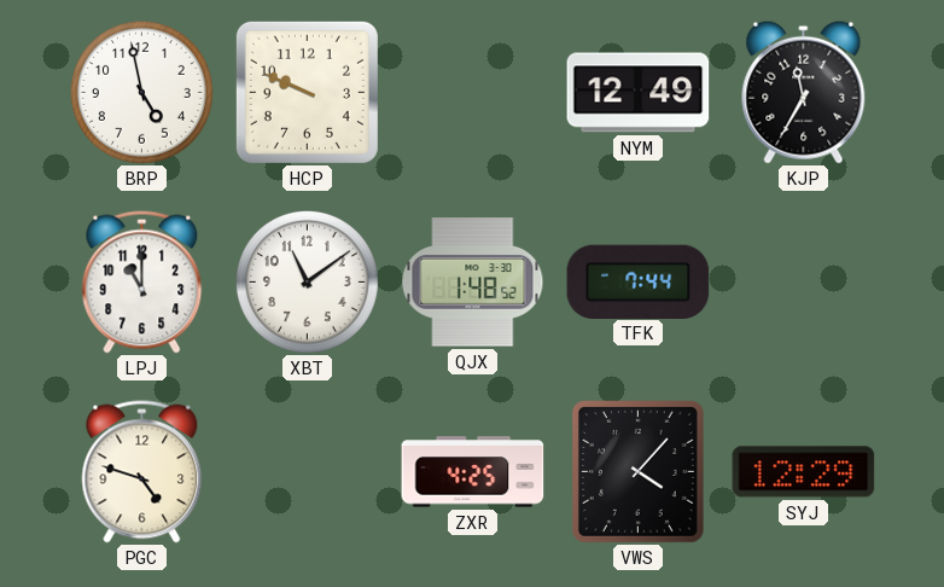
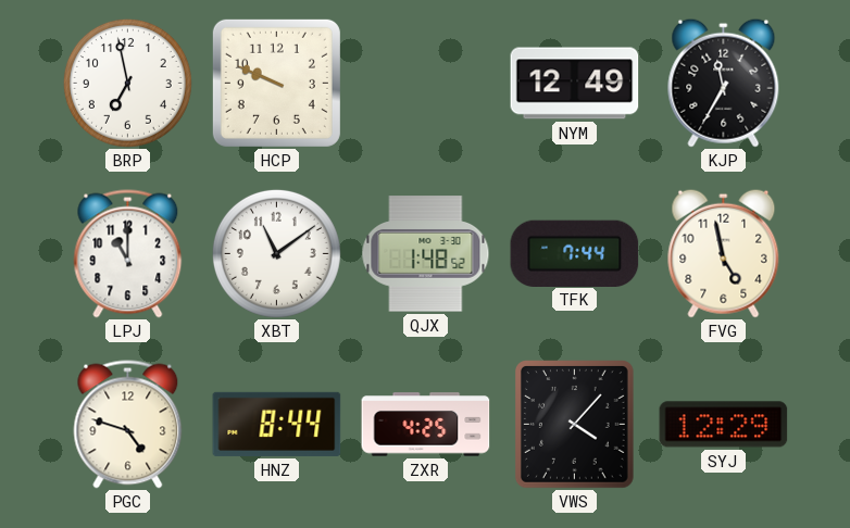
BRP: 4:58 -> 6:58 (127, 83)
FVG: none -> 4:58 (724, 253)
HNZ: none -> 8:44 (277, 424)
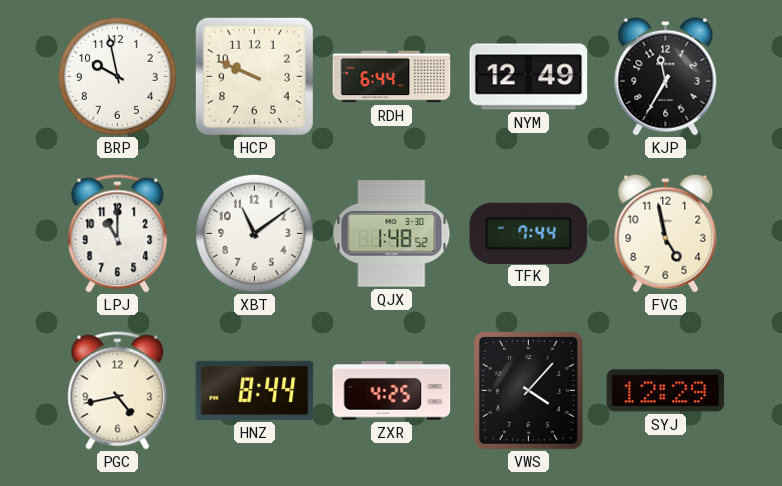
BRP: 6:58 -> 9:58 (117, 76)
RDH: none -> 6:44 (392, 77)
PGC: 4:48 -> 4:43 (118, 391)
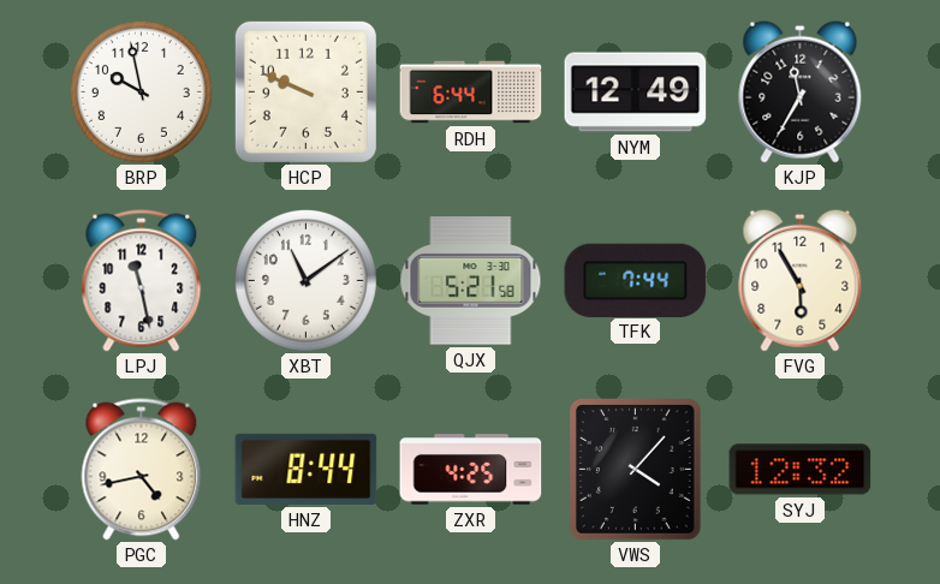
LPJ: 11:00 -> 11:28 (142, 281)
QJX: 1:48 -> 5:21 (471, 281)
FVG: 4:58 -> 5:55 (801, 280)
SYJ: 12:29 -> 12:32 (801, 470)
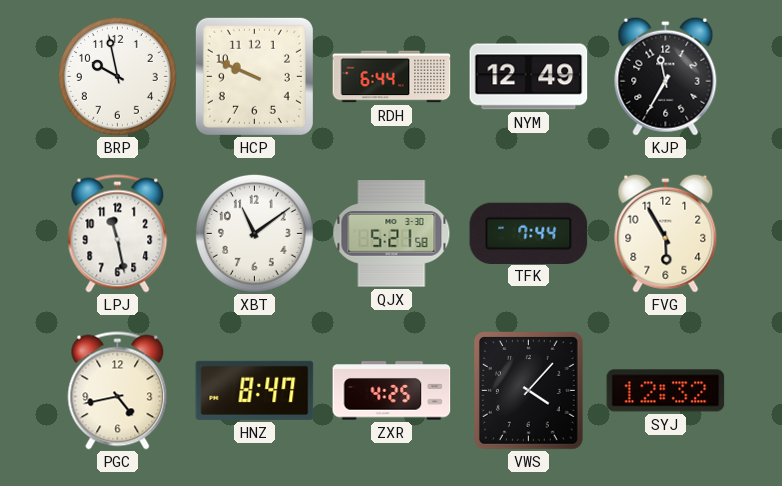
HNZ: 8:44 -> 8:47 (255, 390)
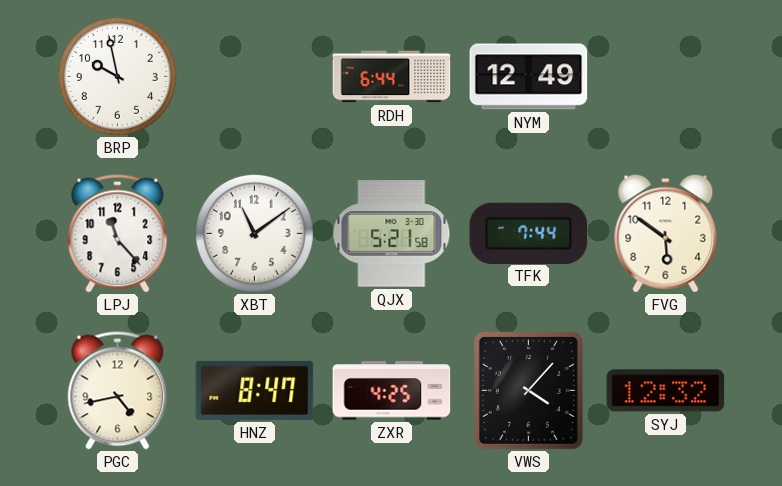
HCP: 9:49 -> none (254, 76)
KJP: 11:35 -> none (666, 76)
LPJ: 11:28 -> 11:23 (118, 234)
FVG: 5:55 -> 5:51 (666, 233)
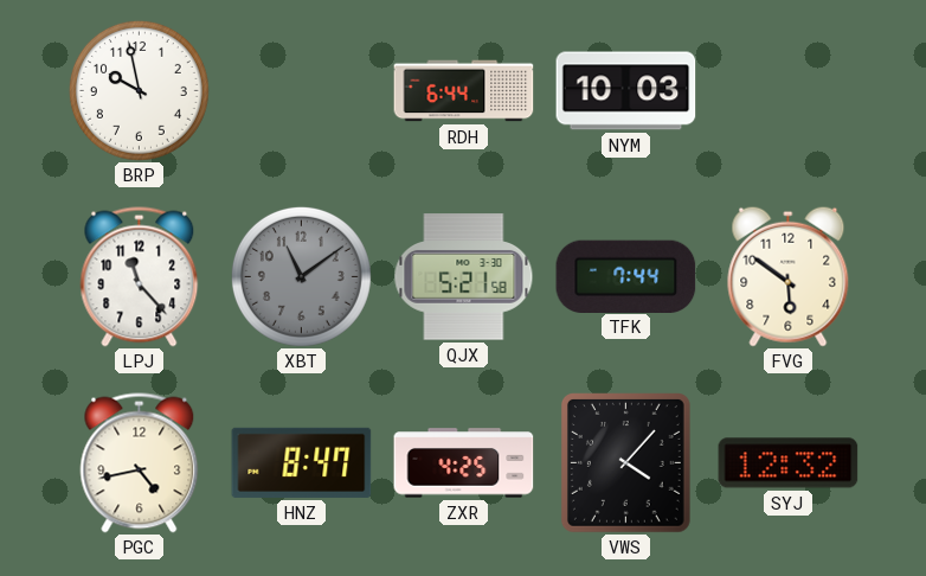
NYM: 12:49 -> 10:03 (626, 91)
XBT dial: white -> grey (301, 276)
